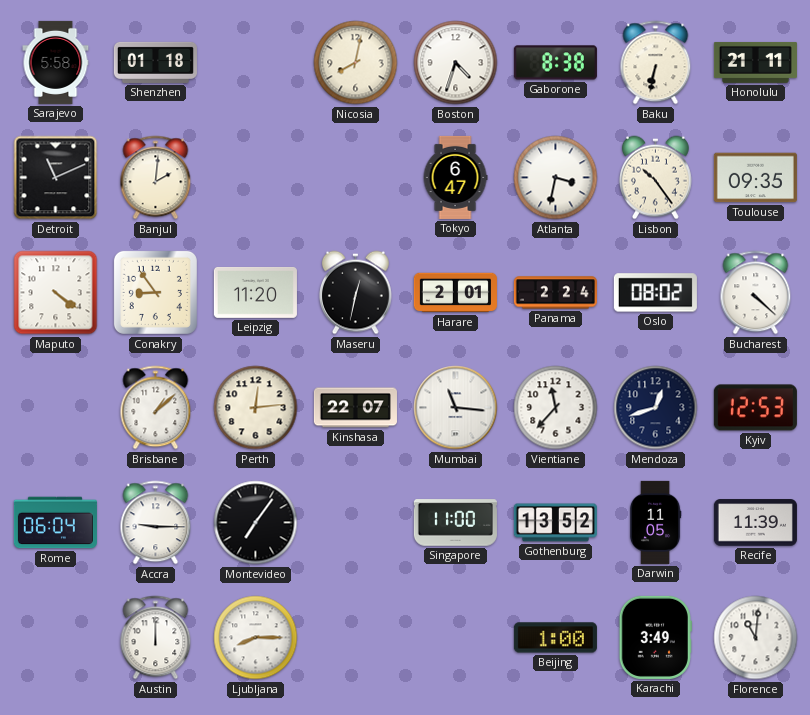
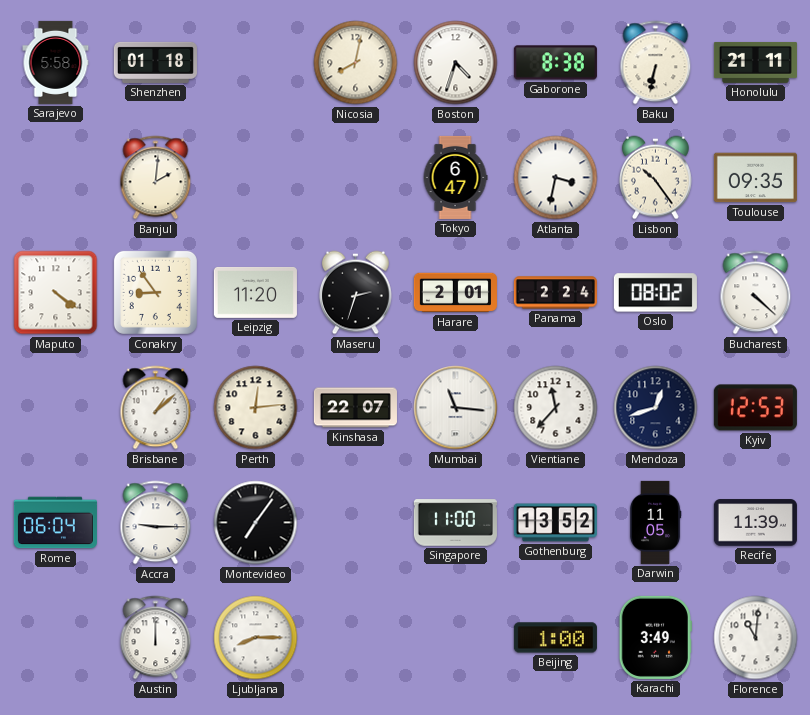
Detroit: 11:11 -> none (56, 178)
Maseru: 12:32 -> 2:33 (355, 293)
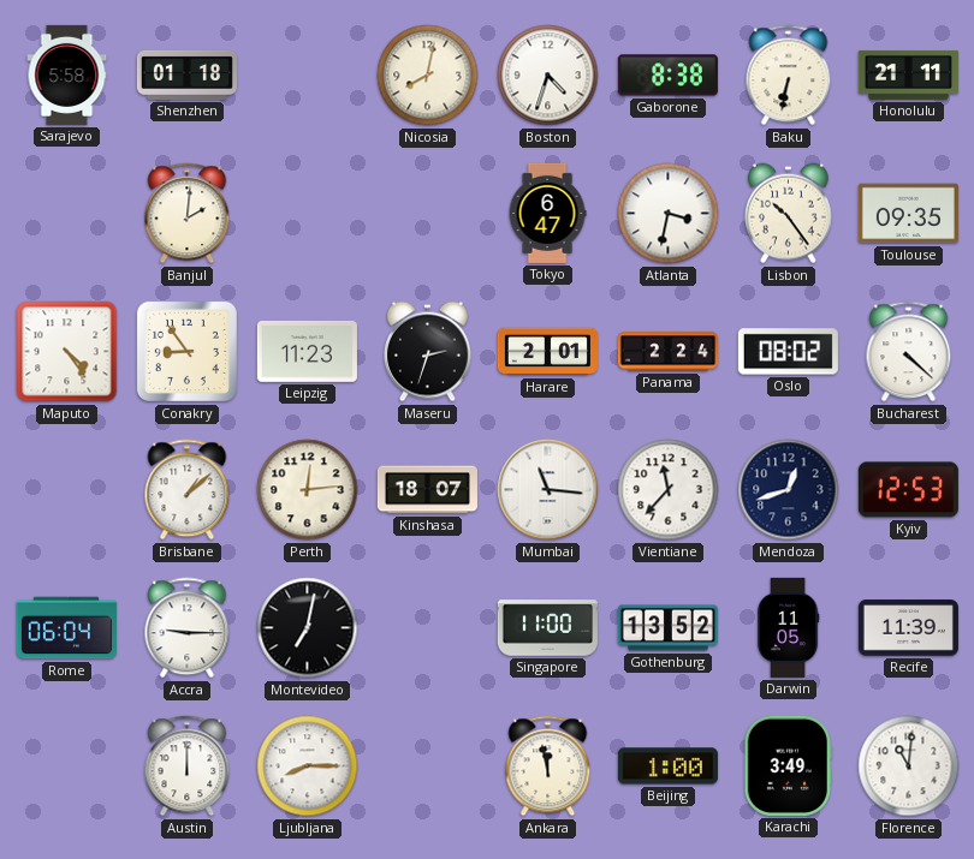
Maputo: 4:21 -> 4:24 (67, 352)
Leipzig: 11:20 -> 11:23 (307, 351)
Kinshasa: 22:07 -> 18:07 (427, 490)
Montevideo: 7:06 -> 7:02 (308, 628)
Ankara: none -> 11:58 (548, 766)
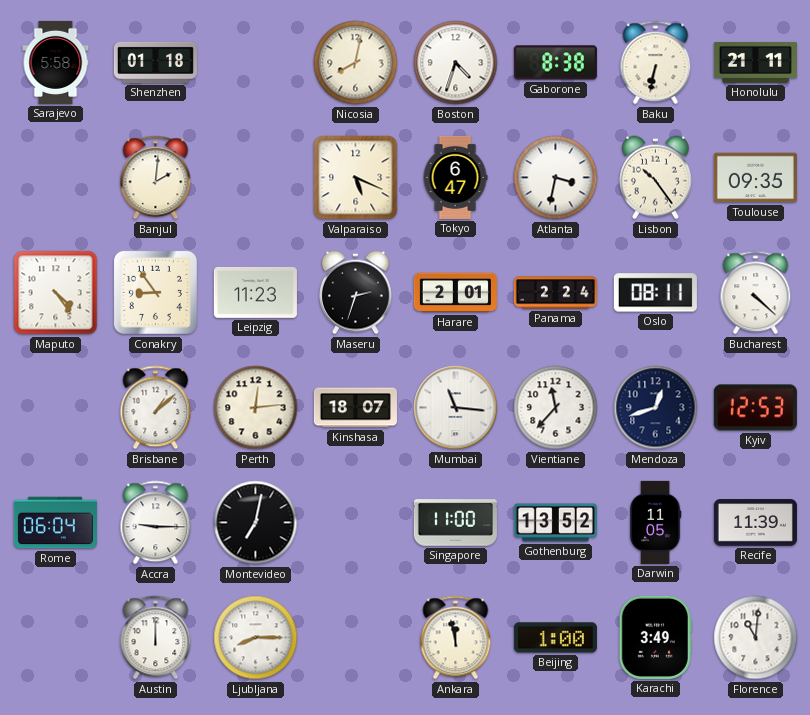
Valparaiso: none -> 5:19 (356, 178)
Oslo: 08:02 -> 08:11 (655, 293)
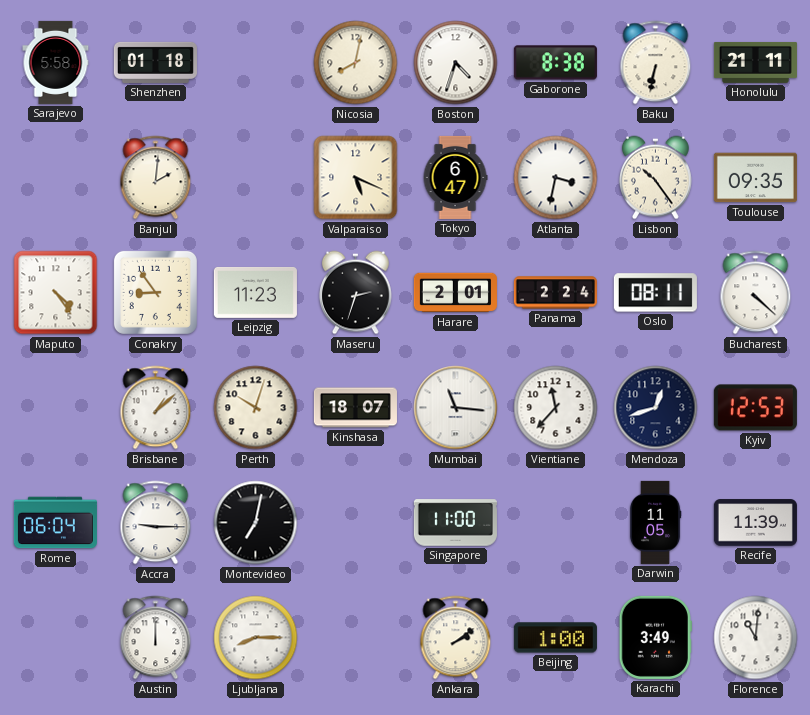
Perth: 12:14 -> 10:03 (256, 408)
Gothenburg: 13:52 -> none (555, 523)
Ankara: 11:58 -> 2:09 (456, 638)
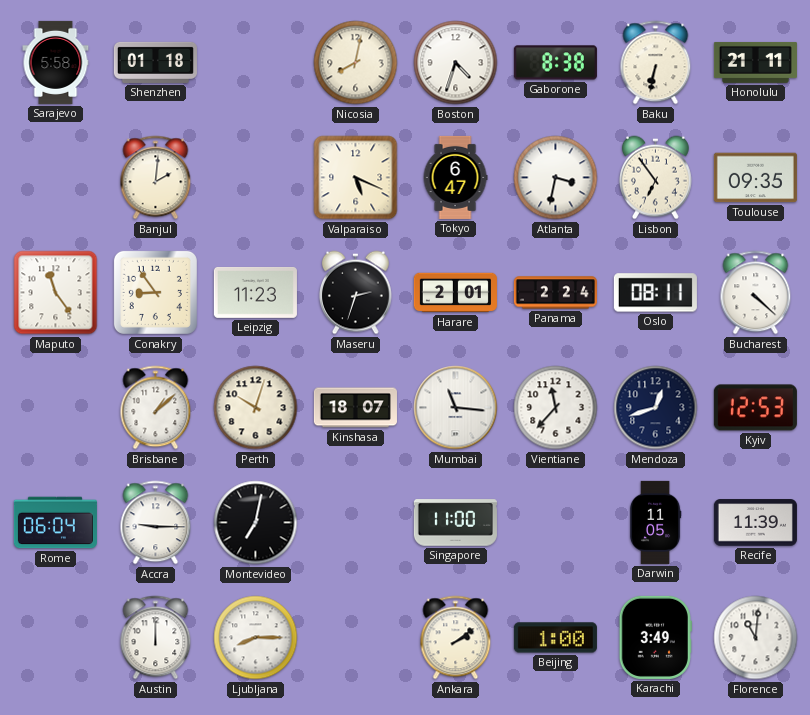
Lisbon: 10:24 -> 6:54 (655, 178)
Maputo: 4:24 -> 11:24 (56, 293)
